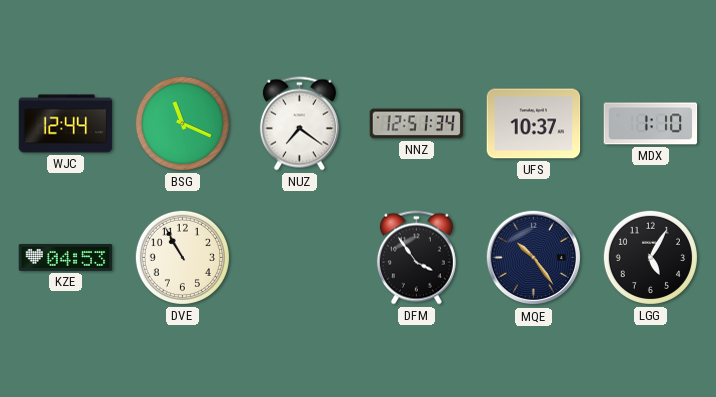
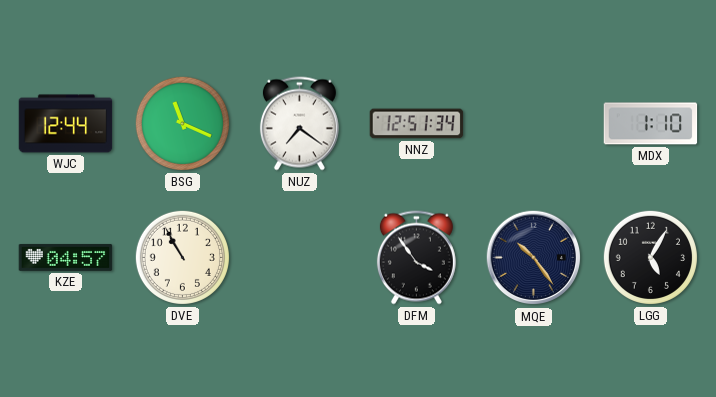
UFS: 10:37 -> none (534, 124)
KZE: 04:53 -> 04:57 (66, 257)
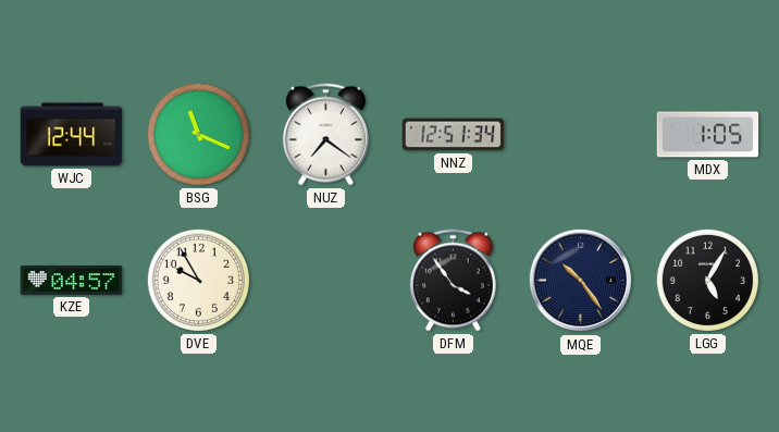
MDX: 1:10 -> 1:05 (708, 135)
DVE: 10:55 -> 9:55 (198, 280)
